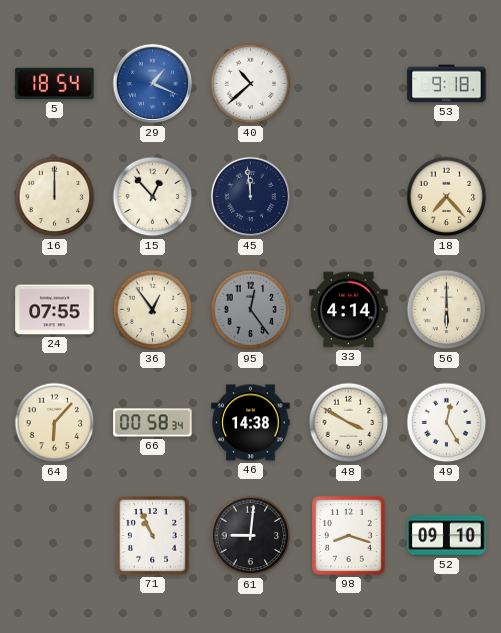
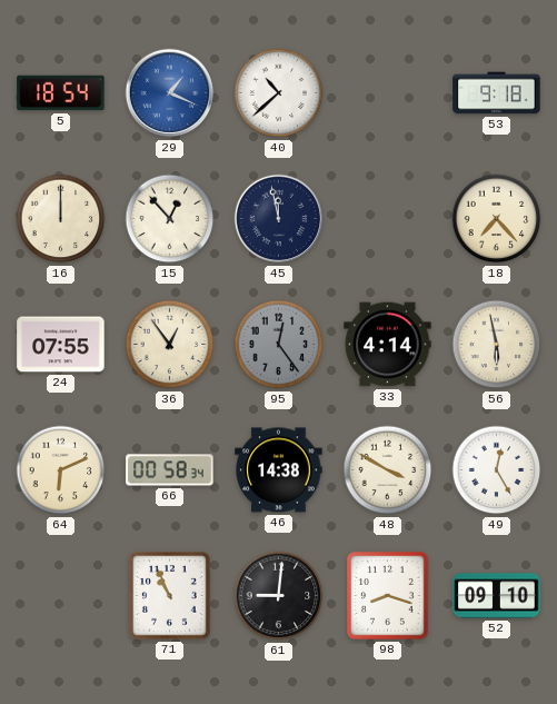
45: 11:59 -> 11:58 (279, 219)
56: 6:00 -> 5:58 (497, 345)
64: 6:07 -> 6:11 (61, 470)
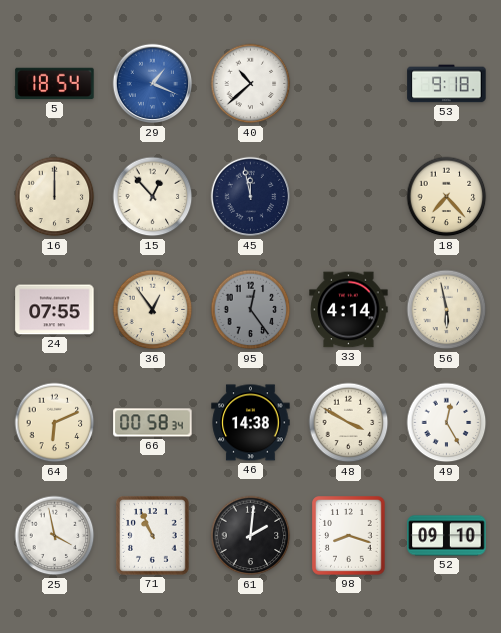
25: none -> 3:58 (55, 536)
61: 9:01 -> 2:01 (251, 536)
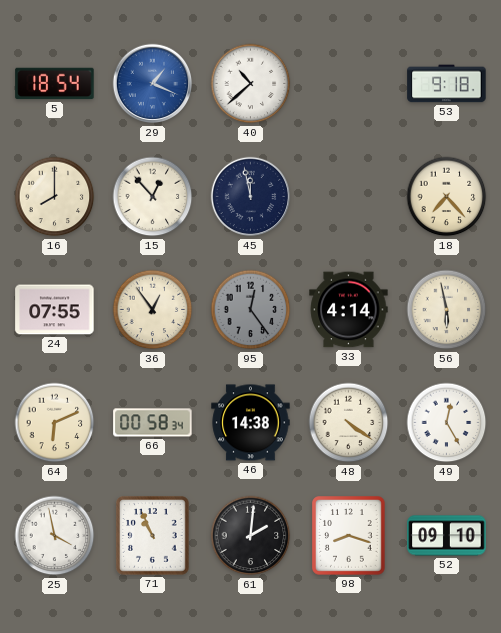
16: 12:00 -> 8:00 (55, 197)
48: 3:50 -> 4:21 (349, 423)
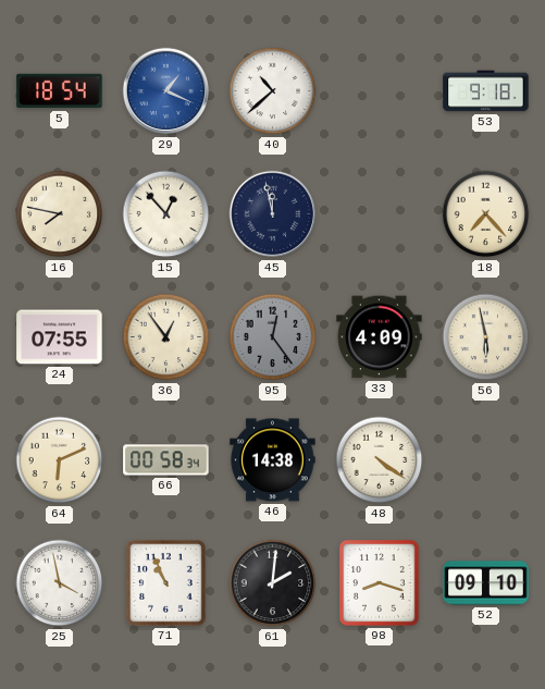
16: 8:00 -> 7:47 (60, 214)
33: 4:14 -> 4:09 (380, 337)
49: 12:25 -> none (447, 423)
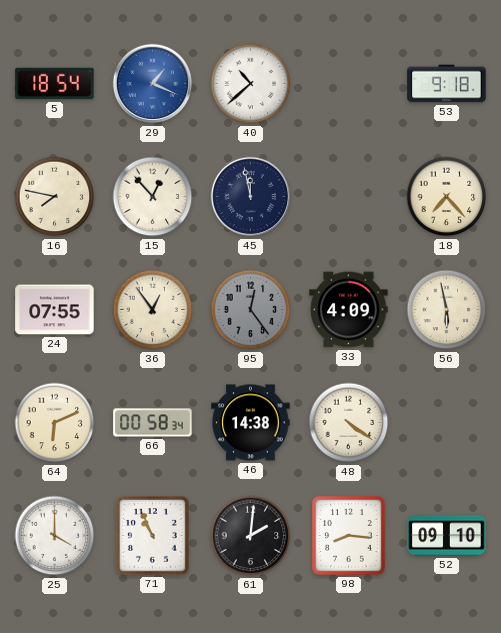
25: 3:58 -> 4:00 (55, 536)
98: 8:18 -> 8:16 (349, 536)
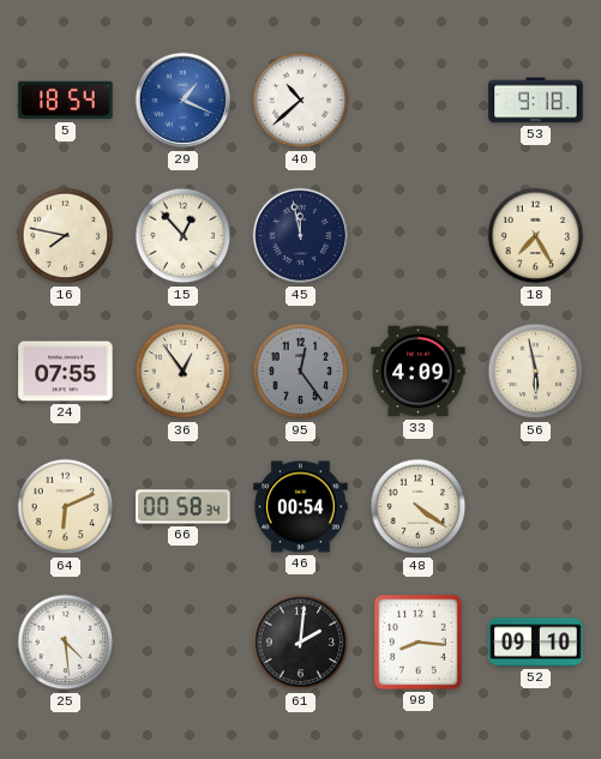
18: 7:23 -> 7:25 (536, 236)
46: 14:38 -> 00:54 (301, 507)
25: 4:00 -> 4:29 (66, 643)
71: 10:56 -> none (153, 536)
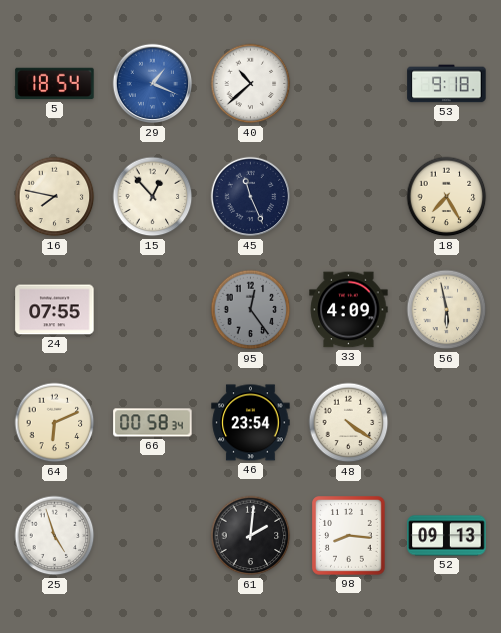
45: 11:58 -> 11:26 (251, 197)
36: 12:54 -> none (184, 372)
46: 00:54 -> 23:54 (251, 423)
25: 4:29 -> 4:57 (55, 536)
52: 09:10 -> 09:13 (447, 536)
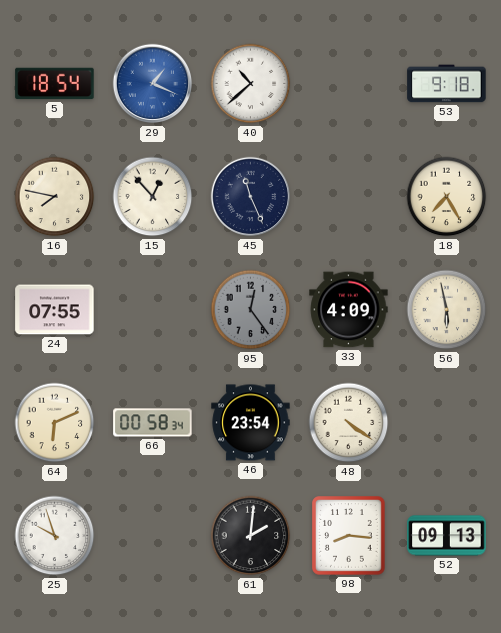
25: 4:57 -> 9:57 (55, 536)
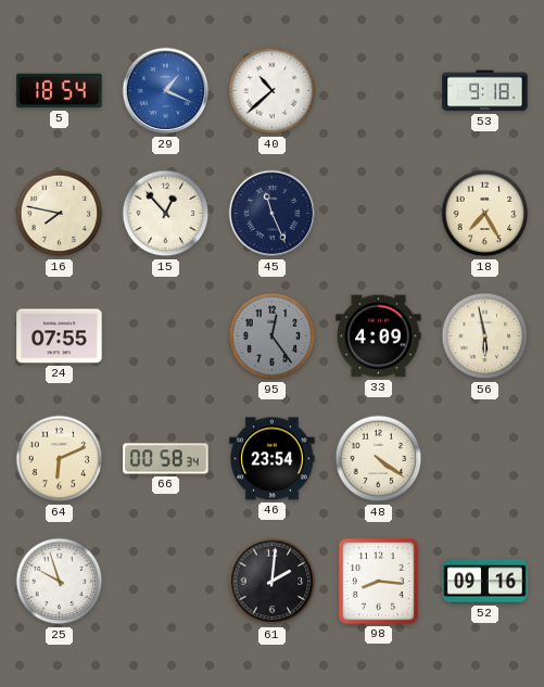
52: 09:13 -> 09:16 (485, 582)
